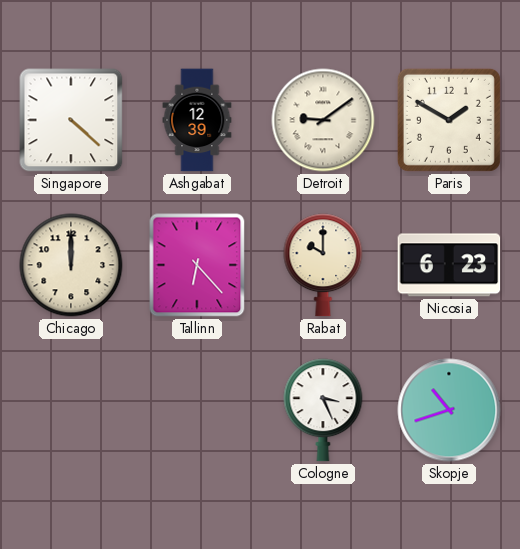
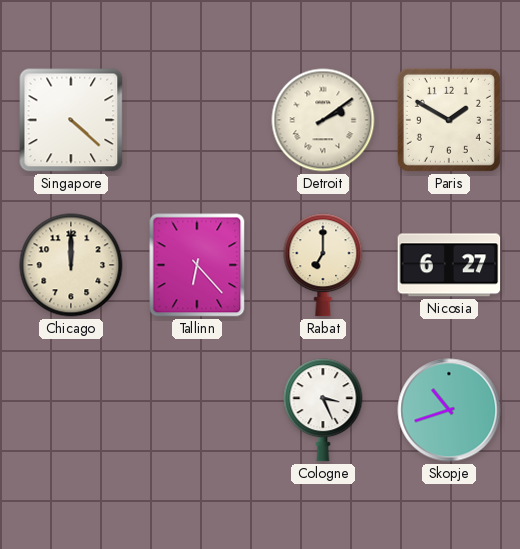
Ashgabat: 12:39 -> none (197, 120)
Detroit: 9:09 -> 2:09 (323, 120)
Rabat: 10:00 -> 7:00 (323, 265)
Nicosia: 6:23 -> 6:27 (449, 265)
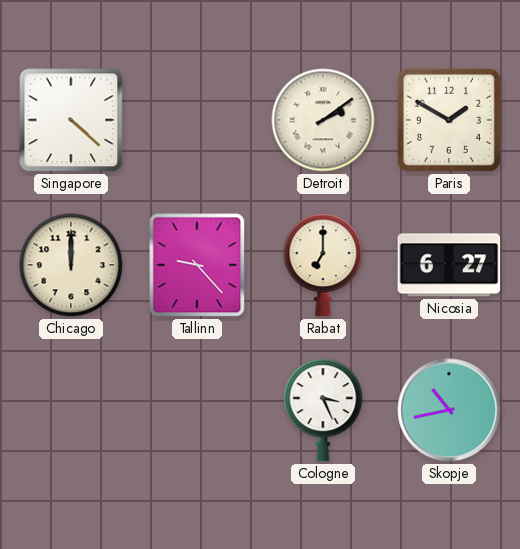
Tallinn: 6:23 -> 9:23 (197, 265)
Skopje: 10:42 -> 10:43 (449, 410)
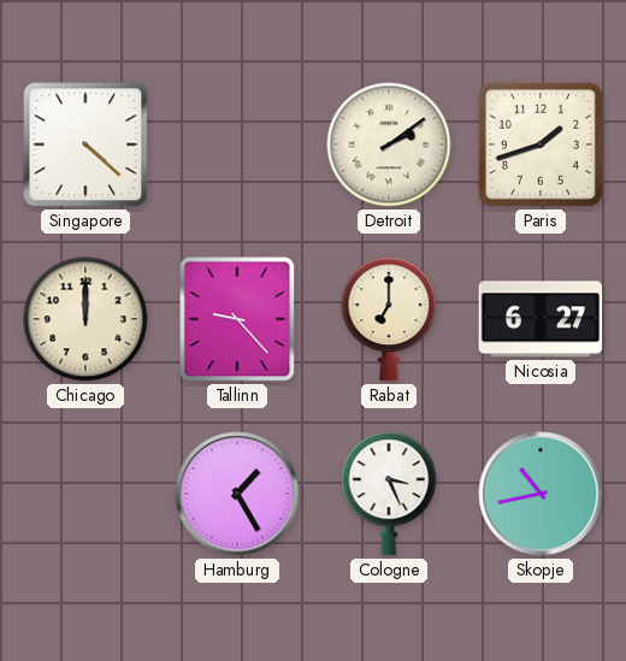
Paris: 1:50 -> 1:42 (541, 144)
Hamburg: none -> 1:25 (237, 494)
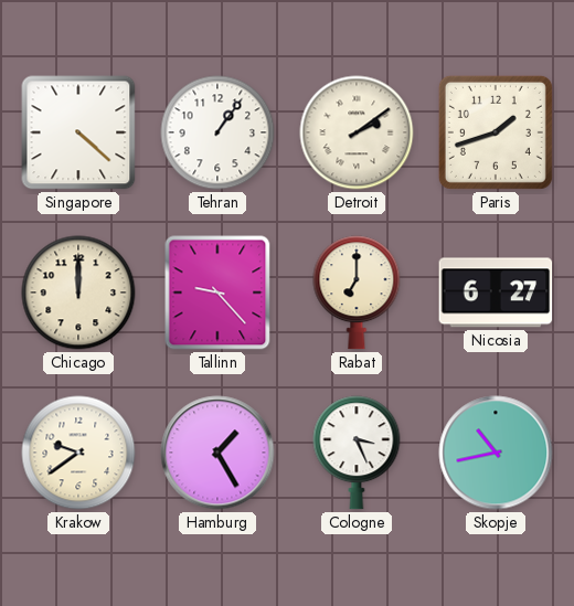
Tehran: none -> 1:06 (217, 132)
Krakow: none -> 9:39 (78, 453)
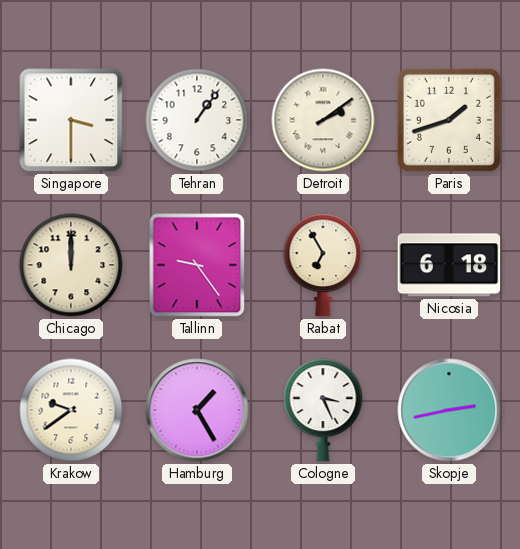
Singapore: 4:22 -> 3:30 (71, 120)
Tallinn: 9:23 -> 9:24 (197, 265)
Rabat: 7:00 -> 6:55 (323, 265)
Nicosia: 6:27 -> 6:18 (449, 265)
Skopje: 10:43 -> 2:43 (449, 410)
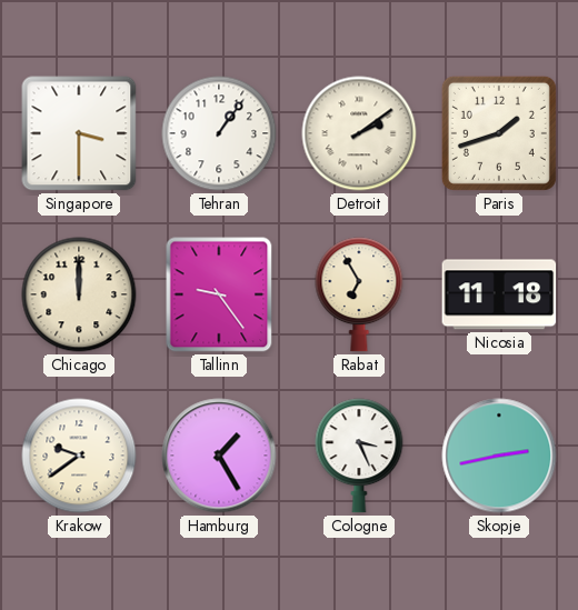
Nicosia: 6:18 -> 11:18 (499, 294)
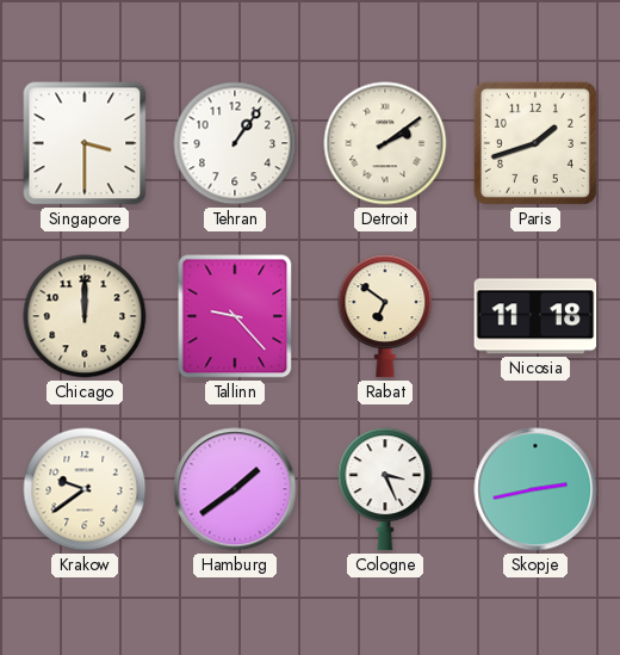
Tallinn: 9:24 -> 9:23 (235, 316)
Rabat: 6:55 -> 6:51 (385, 316)
Hamburg: 1:25 -> 1:39 (235, 489)
